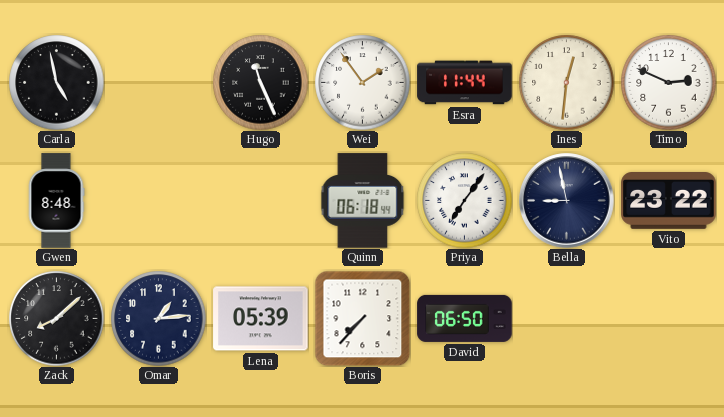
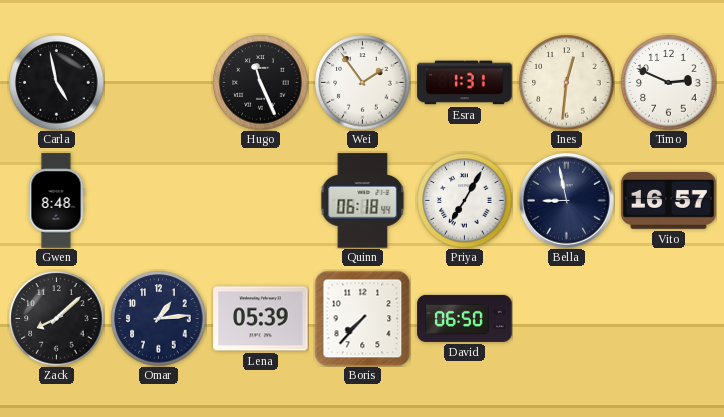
Esra: 11:44 -> 1:31 (465, 83)
Priya: 7:06 -> 7:05 (464, 200)
Vito: 23:22 -> 16:57 (669, 201)
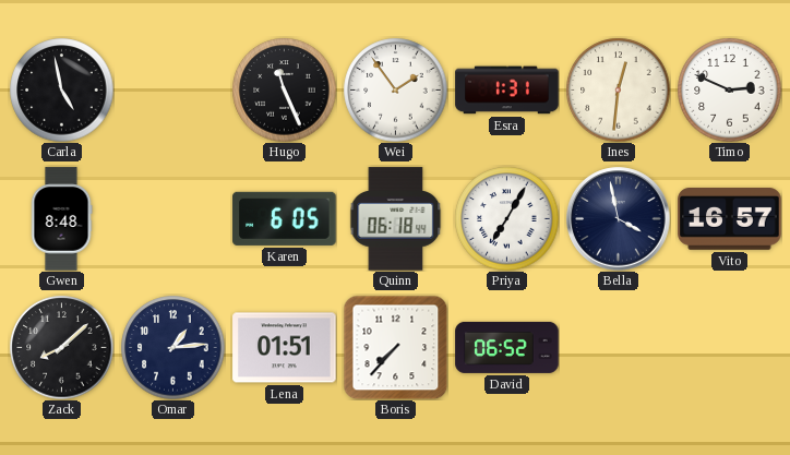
Karen: none -> 6:05 (285, 218)
Bella: 8:58 -> 3:58 (619, 219)
Lena: 05:39 -> 01:51 (285, 348)
David: 06:50 -> 06:52 (507, 347)
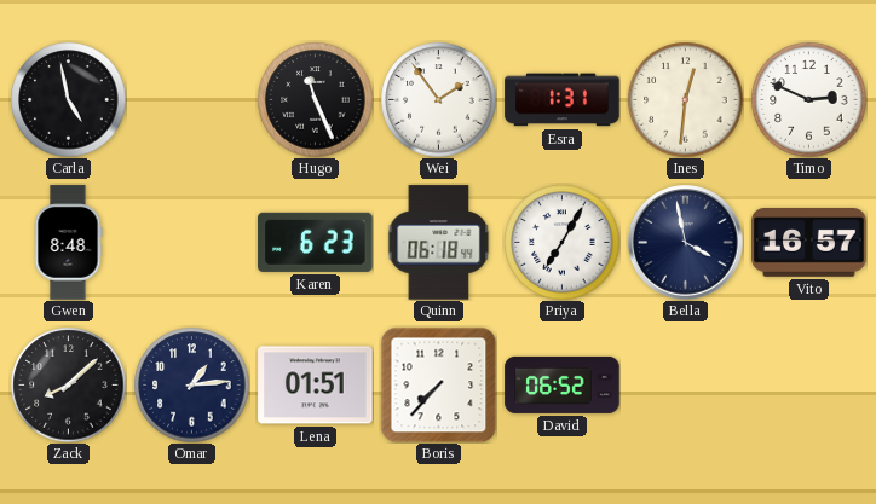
Karen: 6:05 -> 6:23 (316, 242)
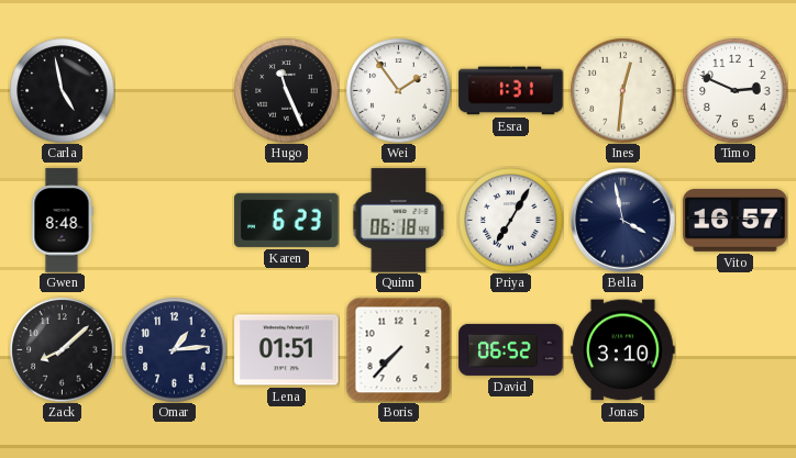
Jonas: none -> 3:10 (623, 350)
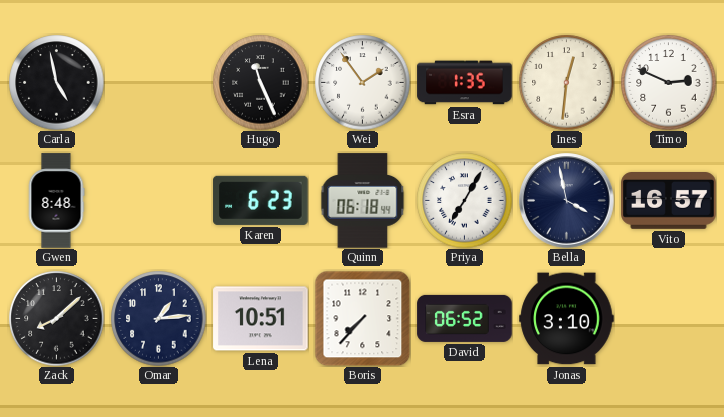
Esra: 1:31 -> 1:35 (465, 83)
Lena: 01:51 -> 10:51 (261, 319)
